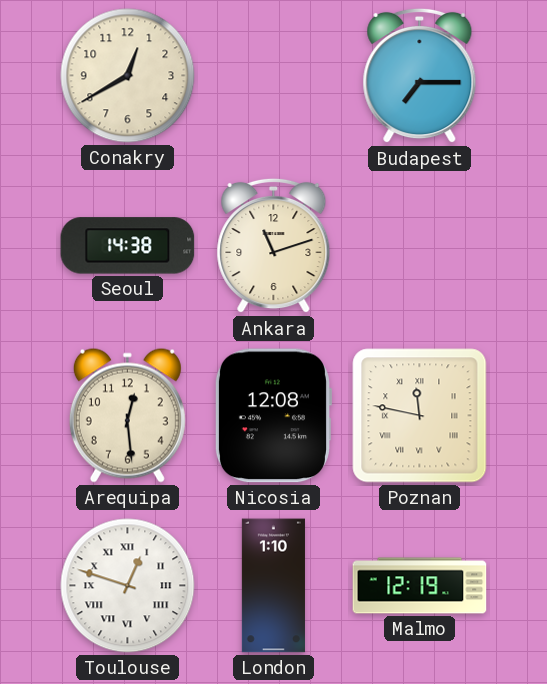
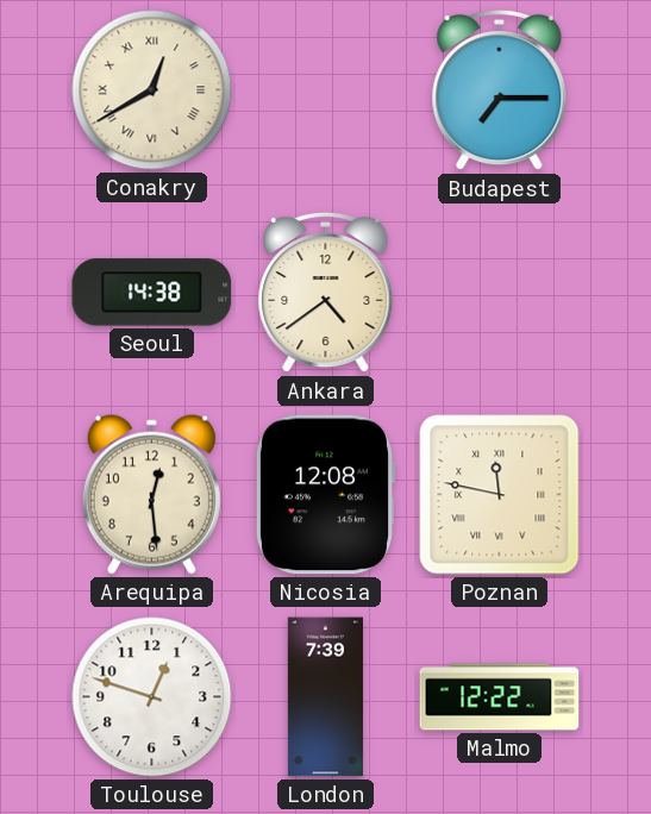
Conakry numerals: Arabic -> Roman (152, 90)
Ankara: 11:12 -> 4:39 (326, 293)
Toulouse numerals: Roman -> Arabic (152, 697)
London: 1:10 -> 7:39 (325, 697)
Malmo: 12:19 -> 12:22 (500, 697)
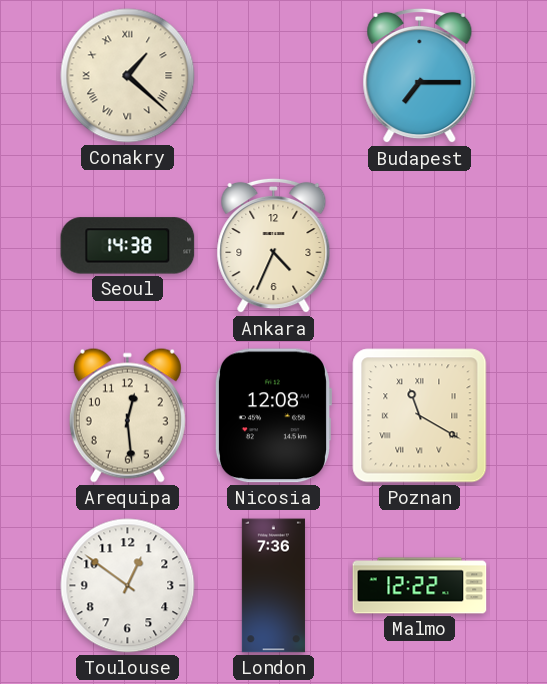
Conakry: 12:40 -> 1:22 (128, 76)
Ankara: 4:39 -> 4:34 (274, 246)
Poznan: 11:47 -> 11:20 (420, 416)
Toulouse: 12:48 -> 12:51 (128, 586)
London: 7:39 -> 7:36 (273, 586)
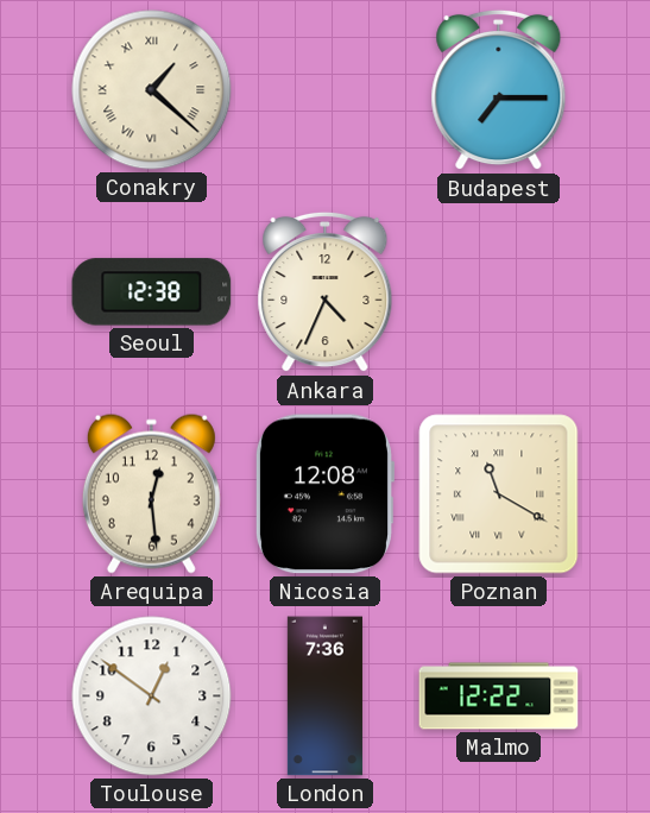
Seoul: 14:38 -> 12:38 (152, 292)
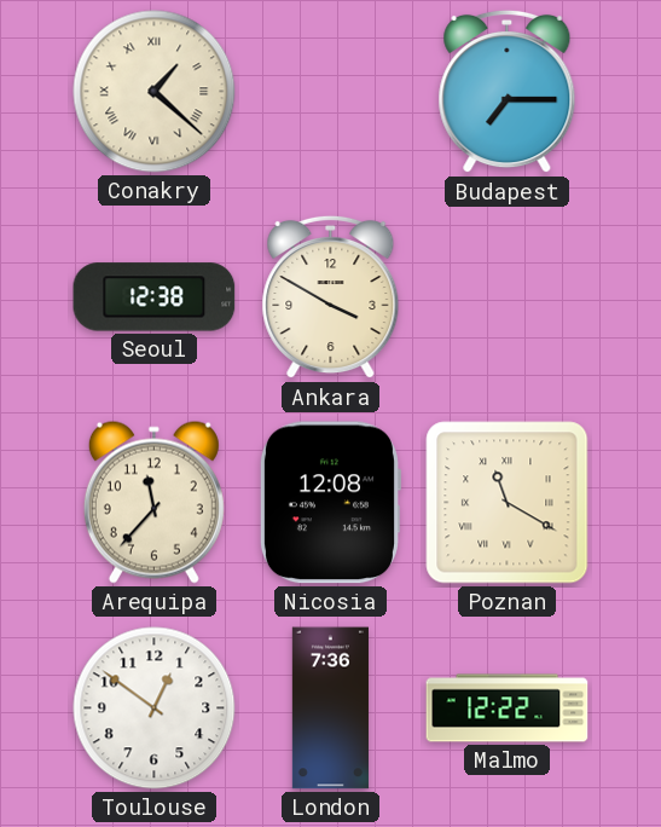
Ankara: 4:34 -> 3:50 (331, 297)
Arequipa: 12:29 -> 11:37 (153, 502)
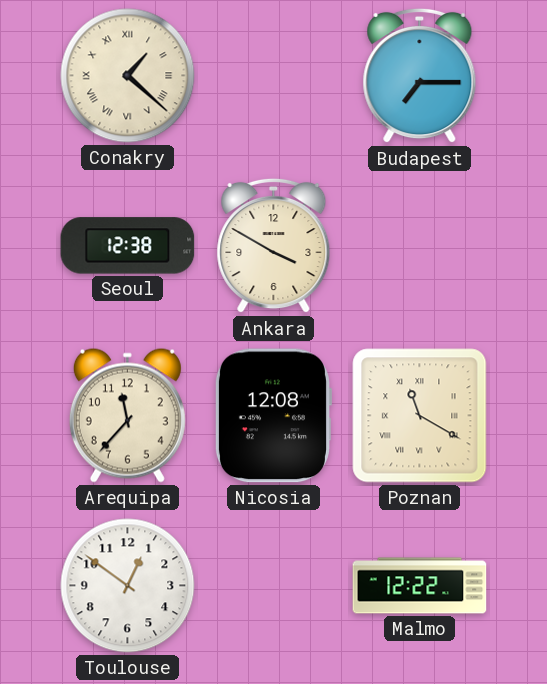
London: 7:36 -> none (330, 709)
